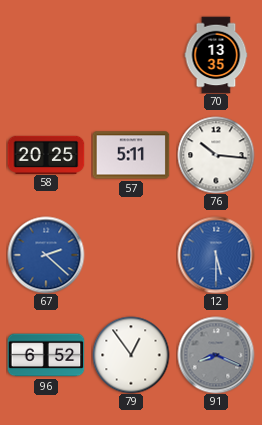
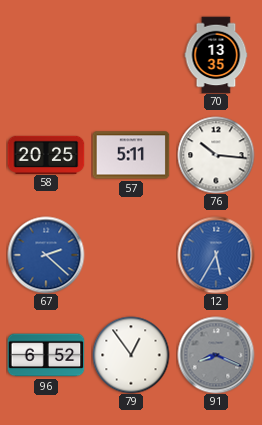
12: 5:30 -> 5:35 (216, 255)
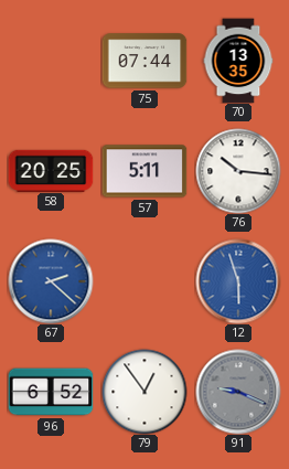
75: none -> 07:44 (144, 61)
12: 5:35 -> 5:57 (238, 281)
91: 8:19 -> 9:19 (238, 392)
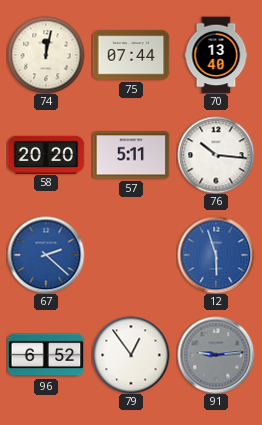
74: none -> 12:02 (46, 55)
70: 13:35 -> 13:40 (216, 55)
58: 20:25 -> 20:20 (46, 154)
91: 9:19 -> 9:14 (216, 355)
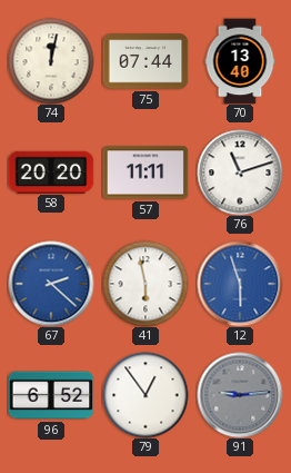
57: 5:11 -> 11:11 (145, 173)
76: 10:16 -> 11:12 (240, 173)
41: none -> 5:58 (145, 284)
